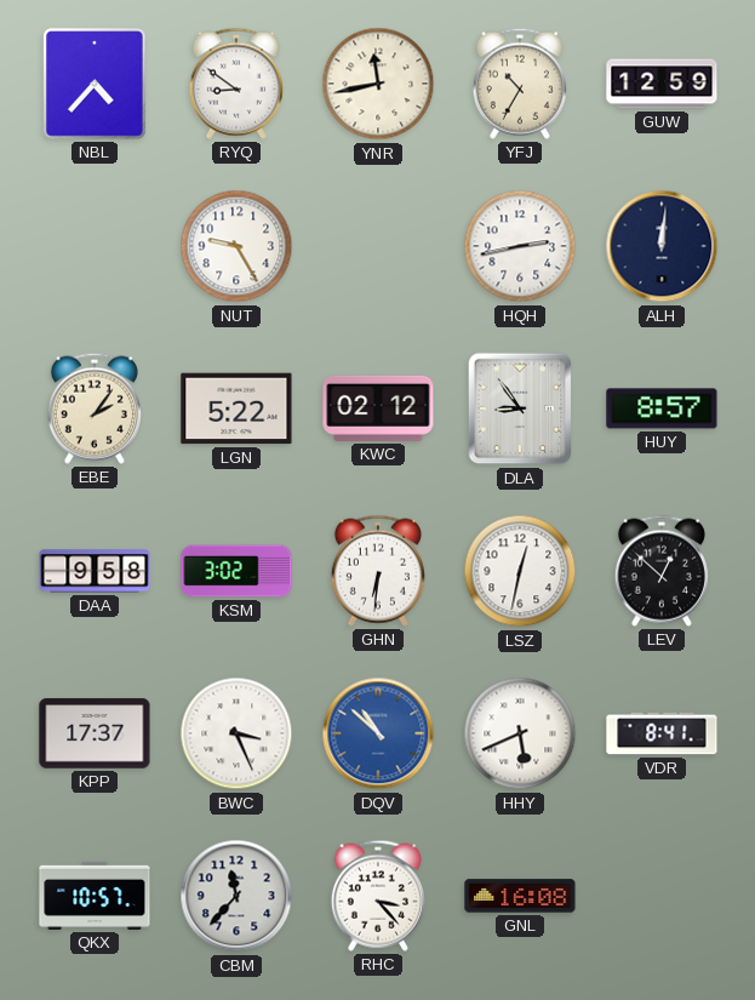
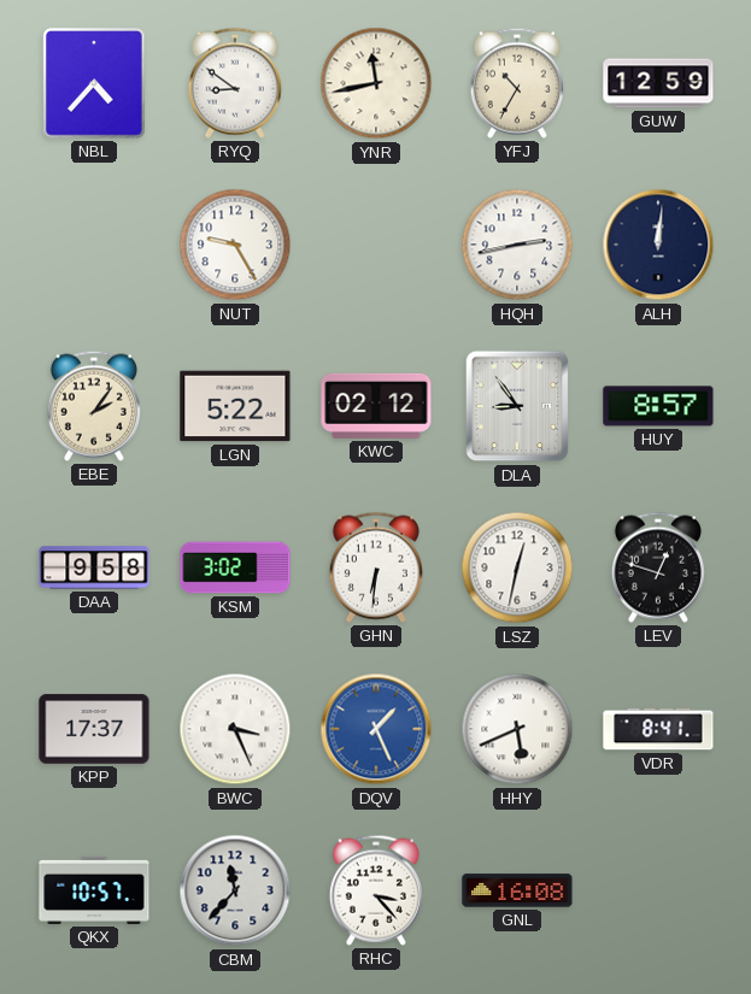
LEV: 12:52 -> 12:48 (658, 567)
DQV: 10:52 -> 1:26 (376, 729)
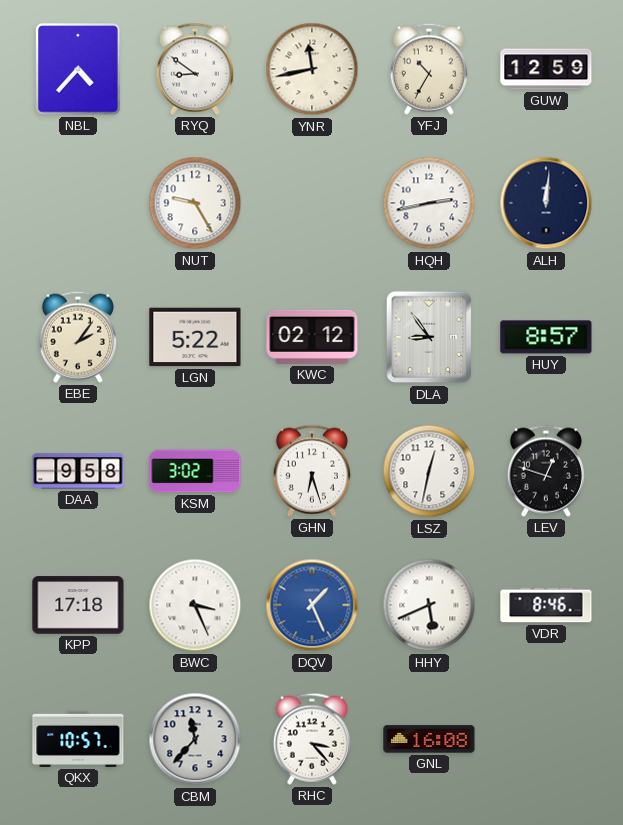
GHN: 6:31 -> 6:27 (312, 471)
KPP: 17:37 -> 17:18 (78, 605)
VDR: 8:41 -> 8:46 (546, 605)
